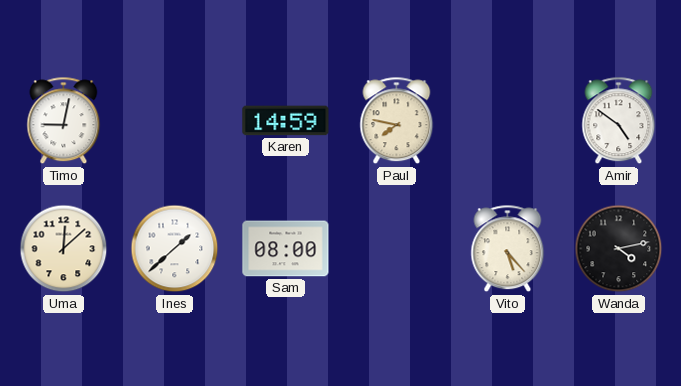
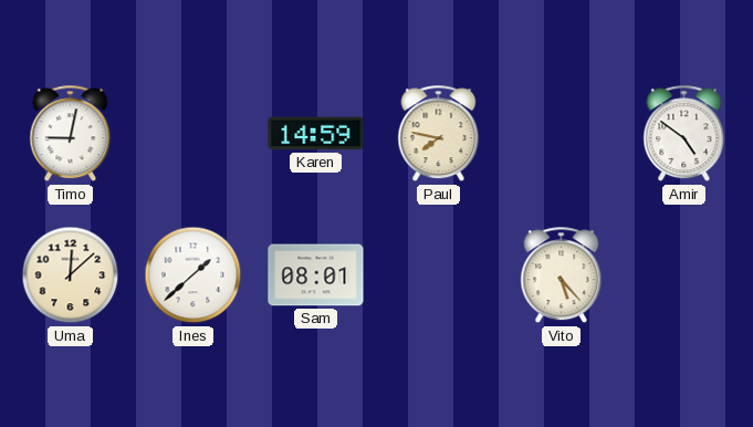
Sam: 08:00 -> 08:01 (316, 275)
Wanda: 4:13 -> none (619, 249)
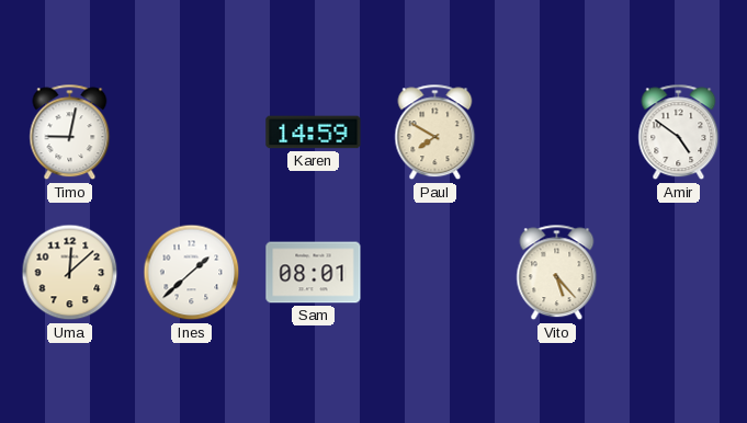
Paul: 7:47 -> 7:50 (435, 133)
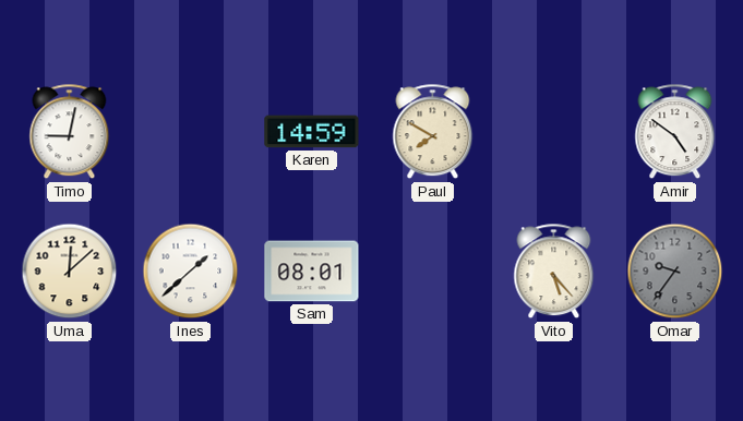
Omar: none -> 9:36 (675, 272)
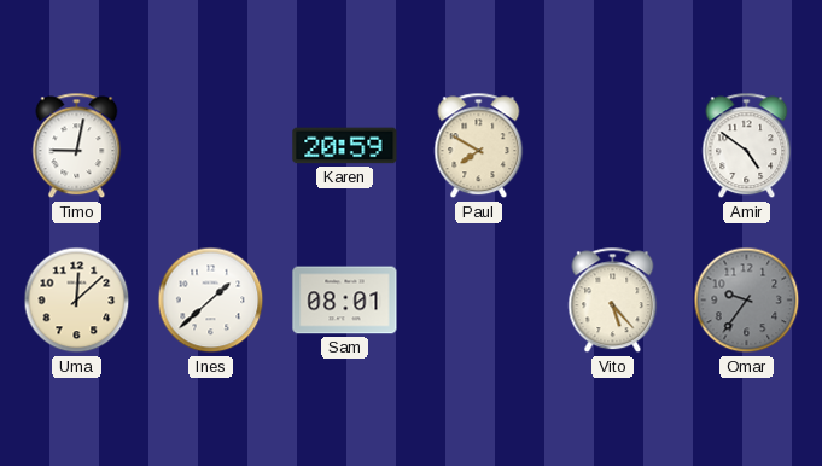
Karen: 14:59 -> 20:59 (345, 146)
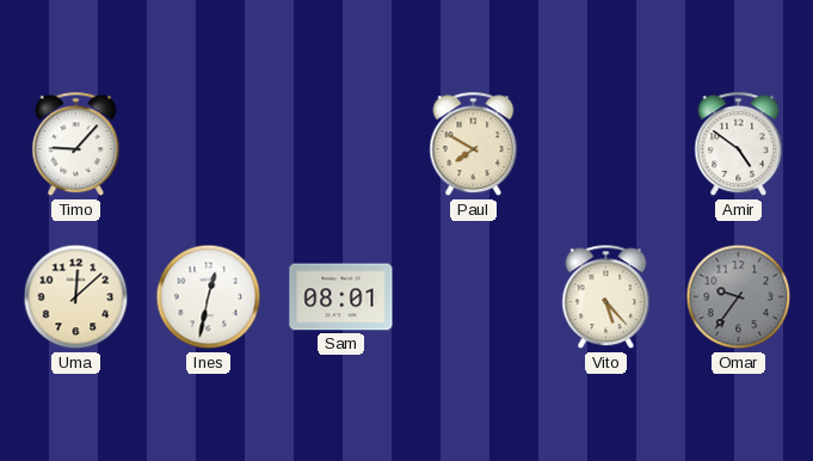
Timo: 9:02 -> 9:07 (76, 145)
Karen: 20:59 -> none (345, 146)
Ines: 1:38 -> 12:32 (209, 297)
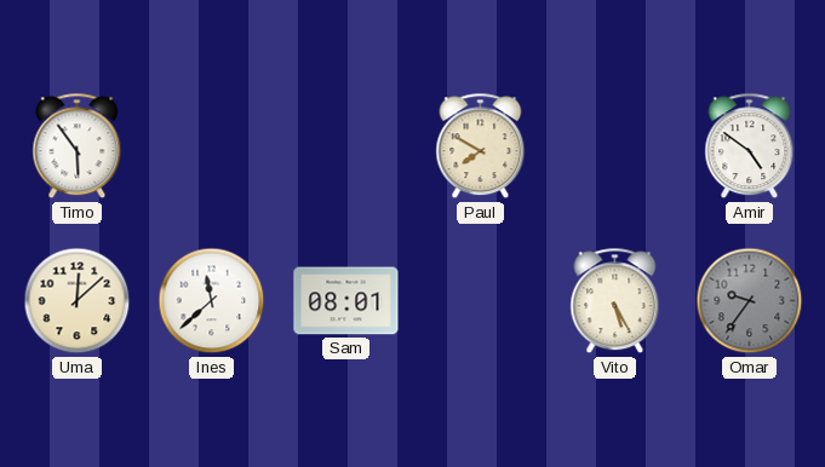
Timo: 9:07 -> 5:54 (78, 146)
Ines: 12:32 -> 11:38 (212, 301)
Vito: 5:23 -> 5:25 (615, 301)
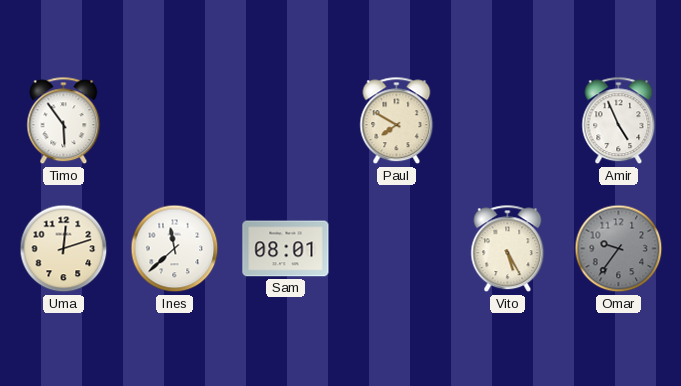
Amir: 4:51 -> 4:56 (619, 121)
Uma: 12:08 -> 12:12 (64, 249)
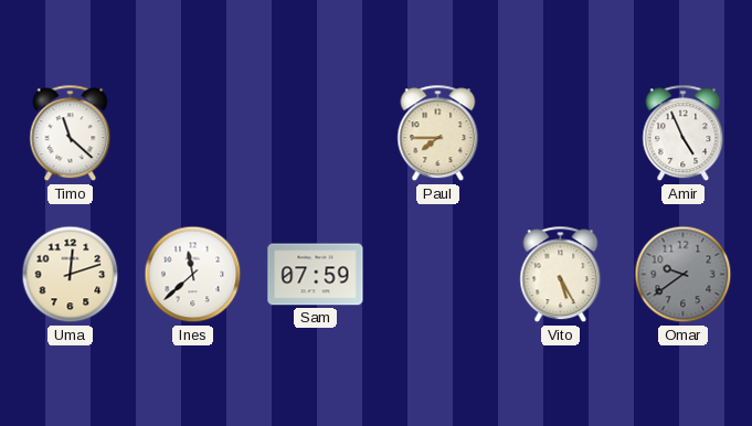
Timo: 5:54 -> 11:22 (71, 134)
Paul: 7:50 -> 7:45 (438, 134)
Sam: 08:01 -> 07:59 (316, 275)
Omar: 9:36 -> 9:39 (684, 275)
